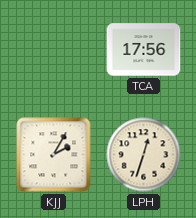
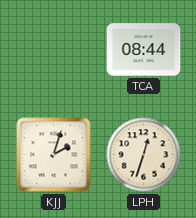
TCA: 17:56 -> 08:44 (144, 50)
KJJ: 2:05 -> 2:03 (54, 155)
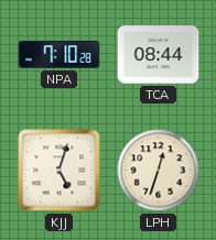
NPA: none -> 7:10 (60, 54)
KJJ: 2:03 -> 5:03 (60, 171)
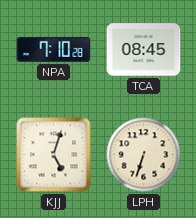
TCA: 08:44 -> 08:45 (144, 50)
LPH: 12:33 -> 6:33 (144, 155)
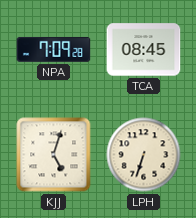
NPA: 7:10 -> 7:09 (54, 49)
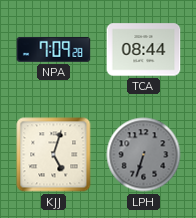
TCA: 08:45 -> 08:44 (144, 50)
LPH dial: cream -> grey (144, 155)
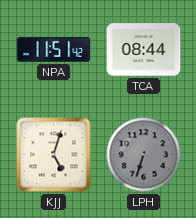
NPA: 7:09 -> 11:51 (54, 49)
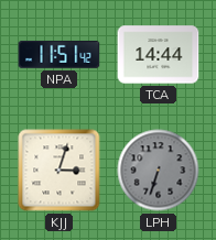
TCA: 08:44 -> 14:44 (159, 55)
KJJ: 5:03 -> 3:03 (60, 171)
